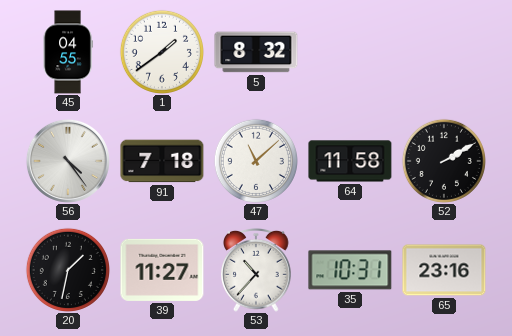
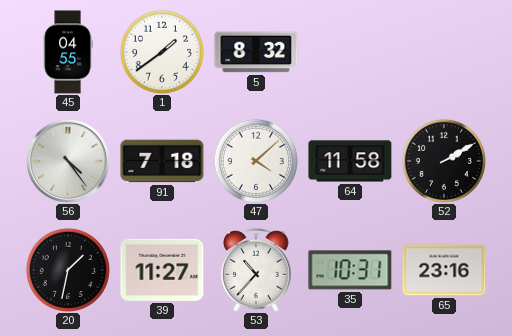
47: 11:08 -> 4:08 (256, 161)
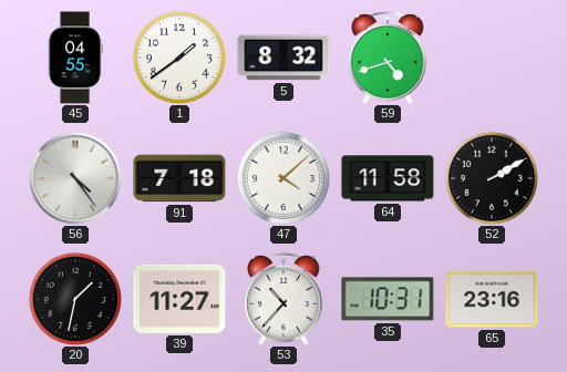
59: none -> 4:42 (389, 58)
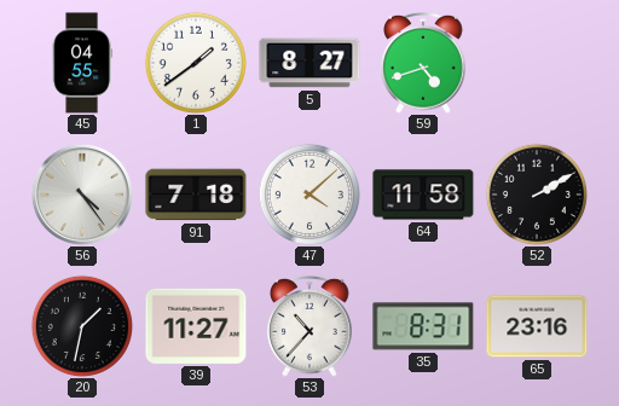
5: 8:32 -> 8:27 (309, 63)
35: 10:31 -> 8:31 (423, 326)
